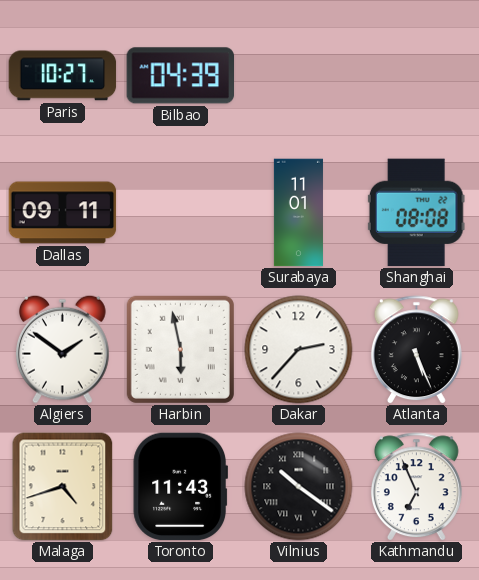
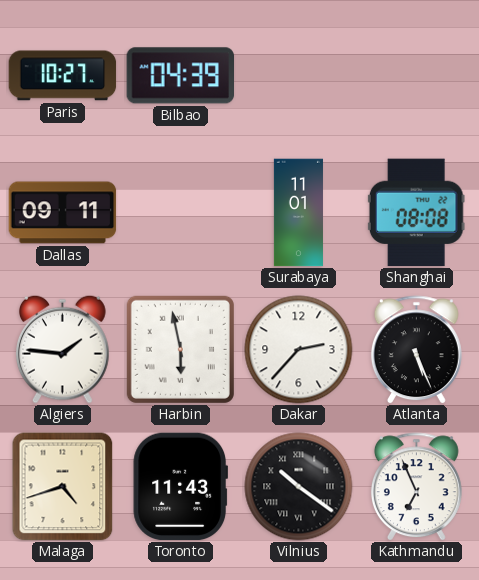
Algiers: 1:51 -> 1:46 (63, 349)
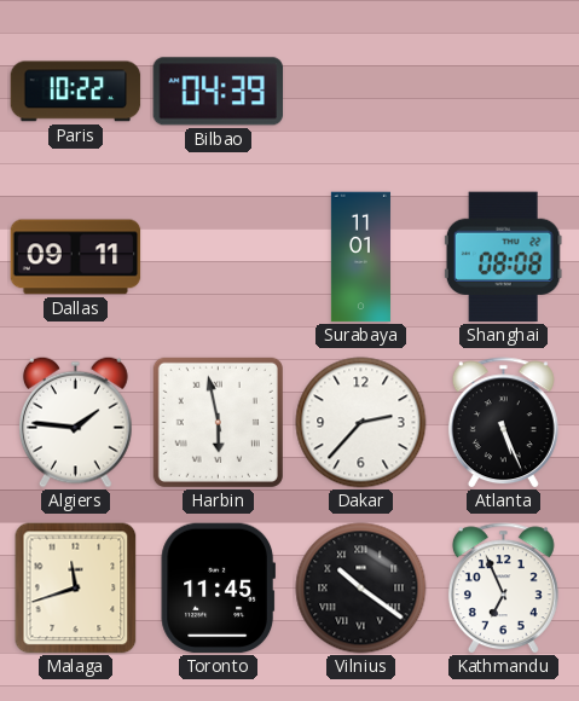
Paris: 10:27 -> 10:22 (76, 92)
Malaga: 4:42 -> 11:42 (76, 589)
Toronto: 11:43 -> 11:45 (218, 589)
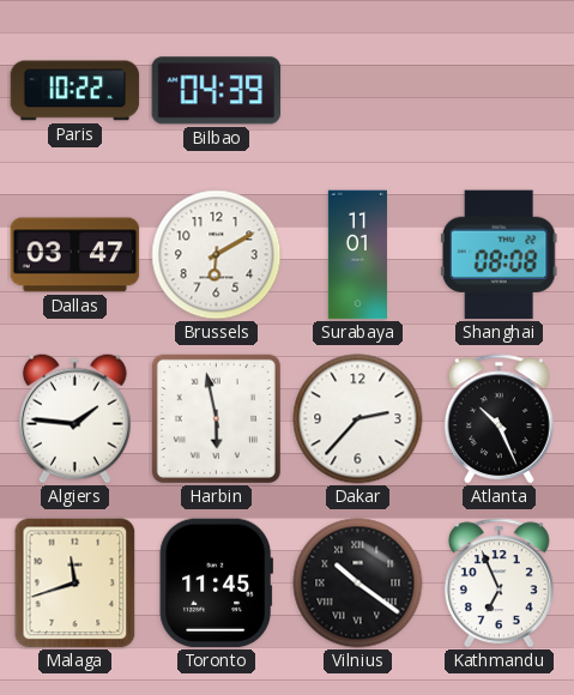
Dallas: 09:11 -> 03:47 (75, 255)
Brussels: none -> 6:10 (217, 255)
Atlanta: 5:26 -> 10:26 (499, 419)
